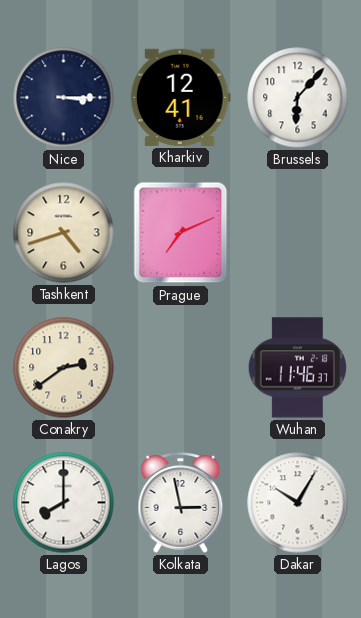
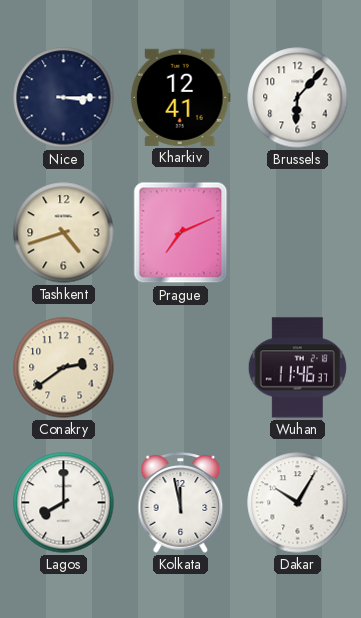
Kolkata: 2:58 -> 11:58 (181, 503)
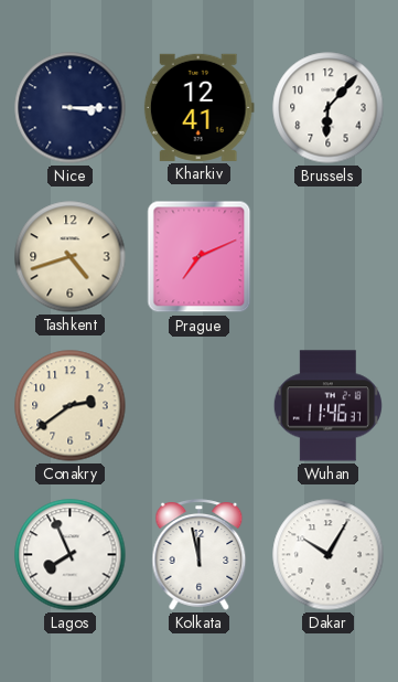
Lagos: 8:00 -> 7:56 (71, 555)
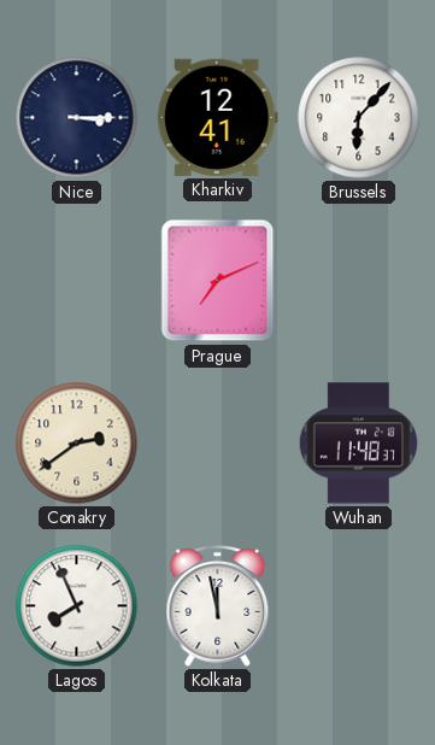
Tashkent: 4:42 -> none (71, 257)
Wuhan: 11:46 -> 11:48 (358, 444)
Dakar: 10:05 -> none (329, 555)
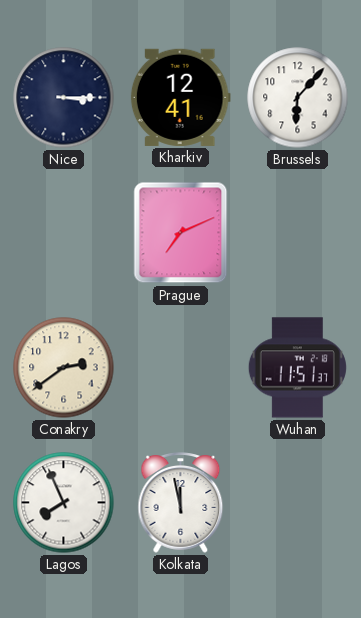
Wuhan: 11:48 -> 11:51 (297, 368)
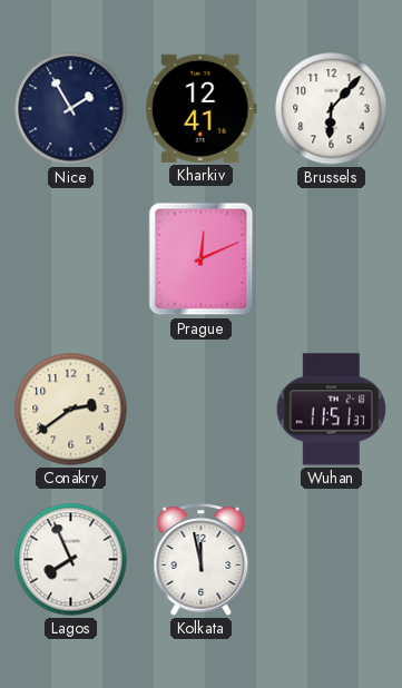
Nice: 3:15 -> 1:55 (71, 109)
Prague: 7:11 -> 12:11 (202, 259)
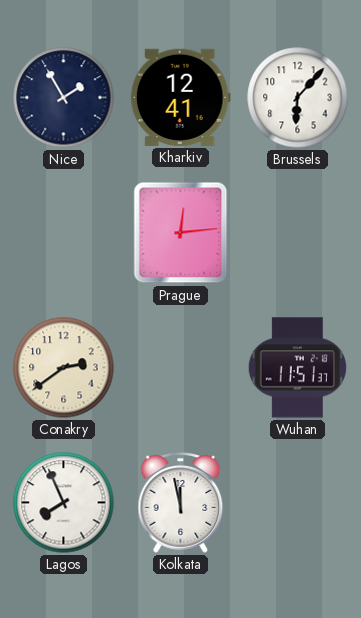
Prague: 12:11 -> 12:14 (181, 233)
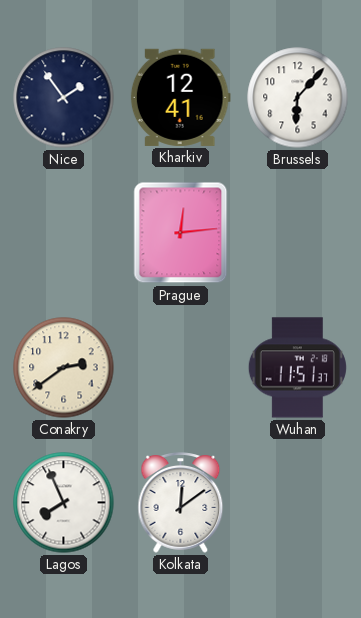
Nice: 1:55 -> 1:54 (64, 98)
Kolkata: 11:58 -> 12:09 (181, 503)
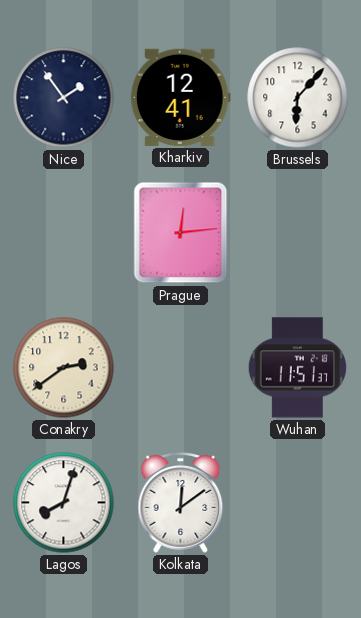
Lagos: 7:56 -> 8:03 (64, 503)
